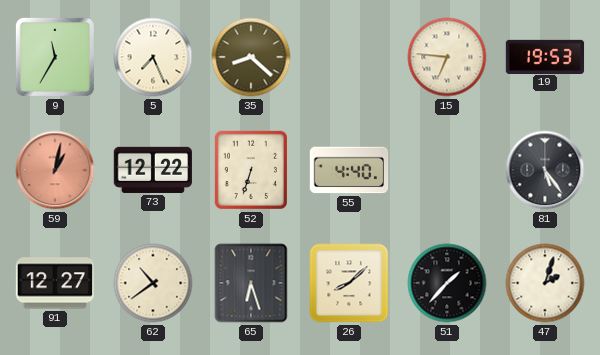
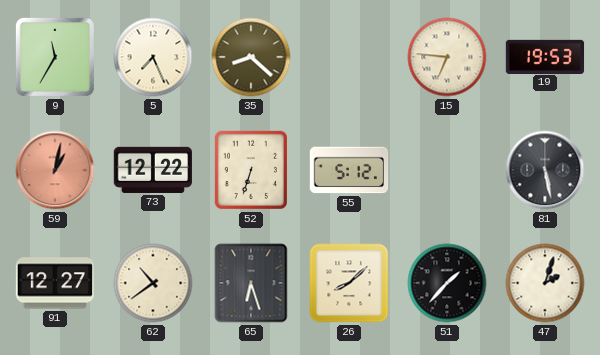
55: 4:40 -> 5:12 (349, 170)
81: 5:24 -> 5:28 (545, 170)
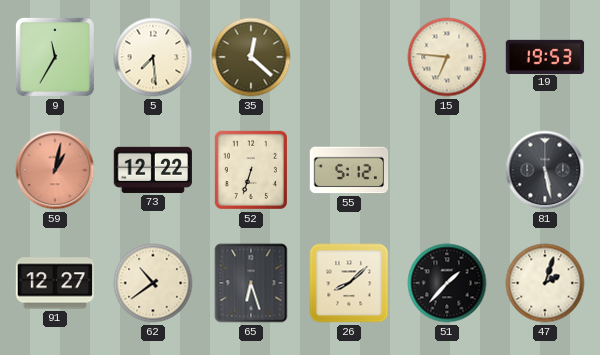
5: 7:26 -> 7:29 (153, 57)
35: 8:22 -> 12:22 (251, 57)
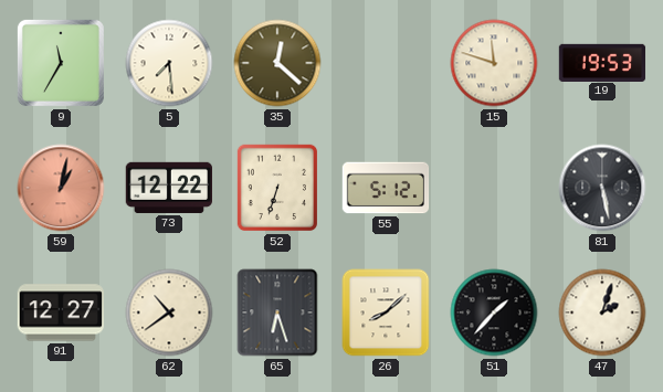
15: 6:46 -> 11:48 (494, 63)
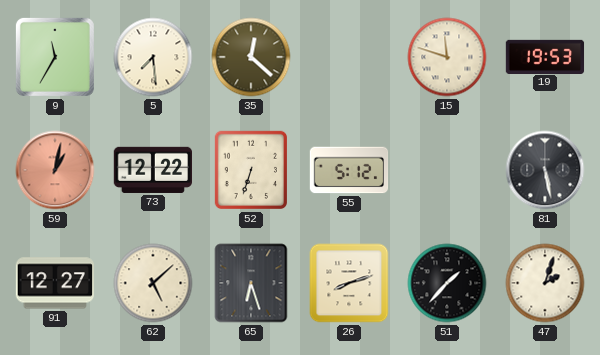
62: 10:39 -> 5:08 (153, 283)
26: 8:08 -> 8:12 (349, 283)
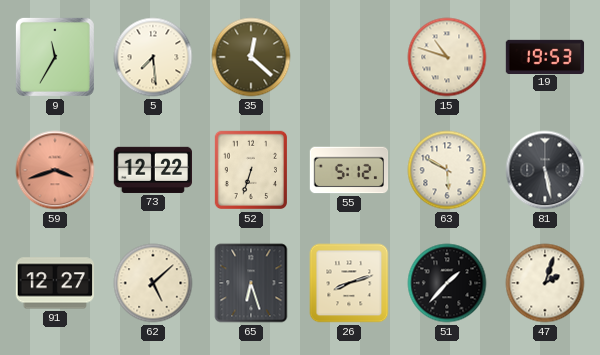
15: 11:48 -> 10:48 (447, 57)
59: 1:02 -> 3:42 (55, 170)
63: none -> 5:50 (447, 170)
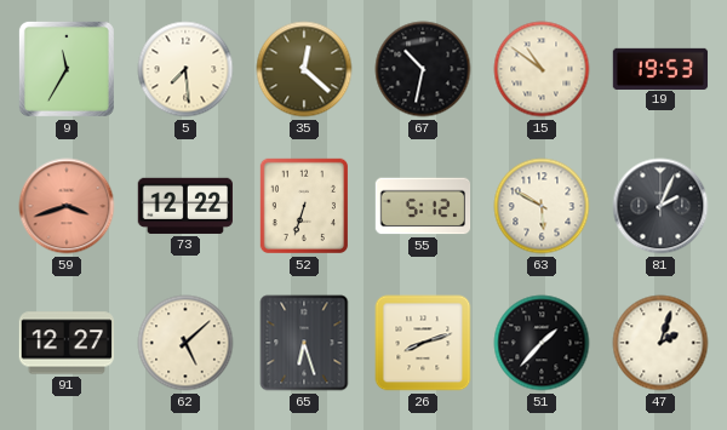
67: none -> 10:32 (423, 69)
15: 10:48 -> 10:51 (542, 69)
81: 5:28 -> 2:04 (660, 206)
